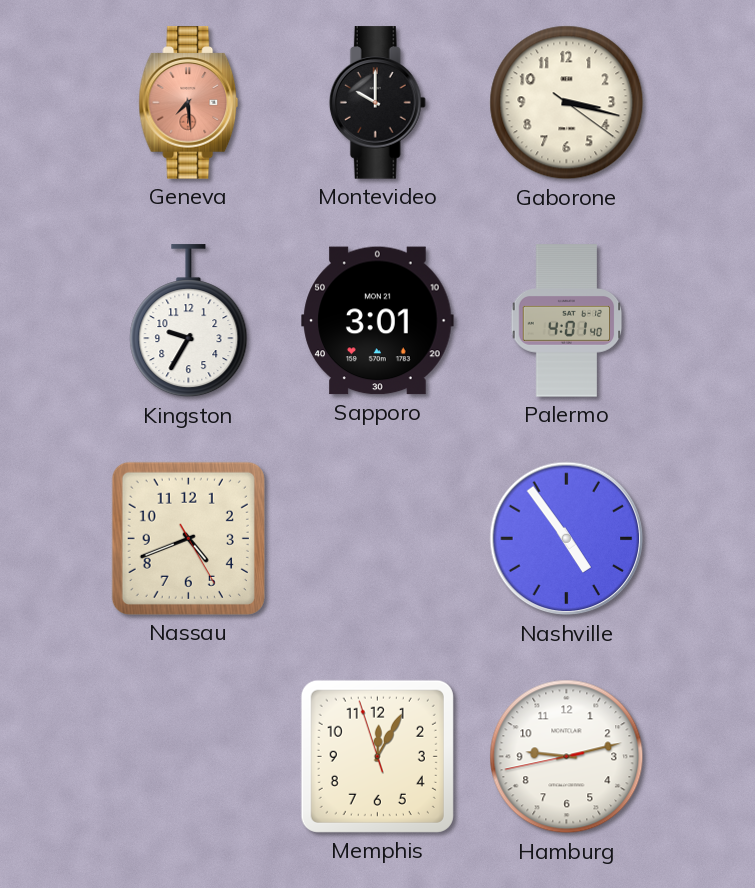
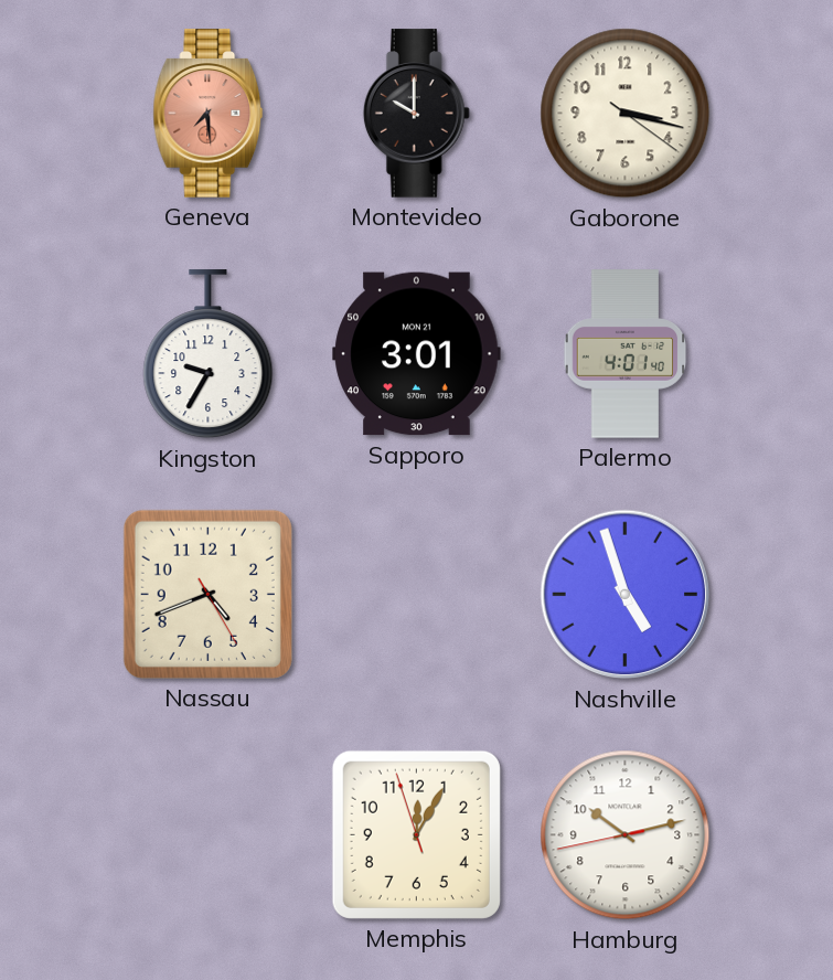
Nashville: 4:54 -> 4:57 (626, 595)
Hamburg: 9:12 -> 10:12 (626, 835)
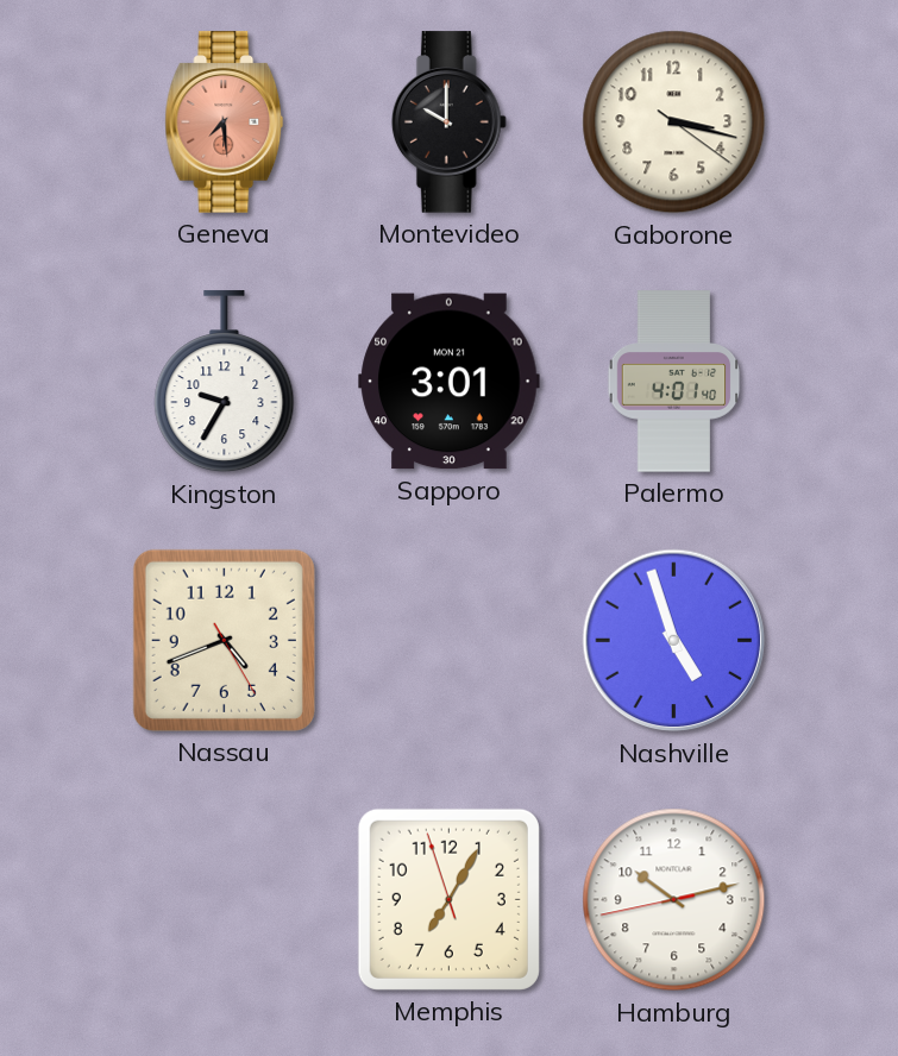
Memphis: 12:04 -> 7:04 (448, 899)
